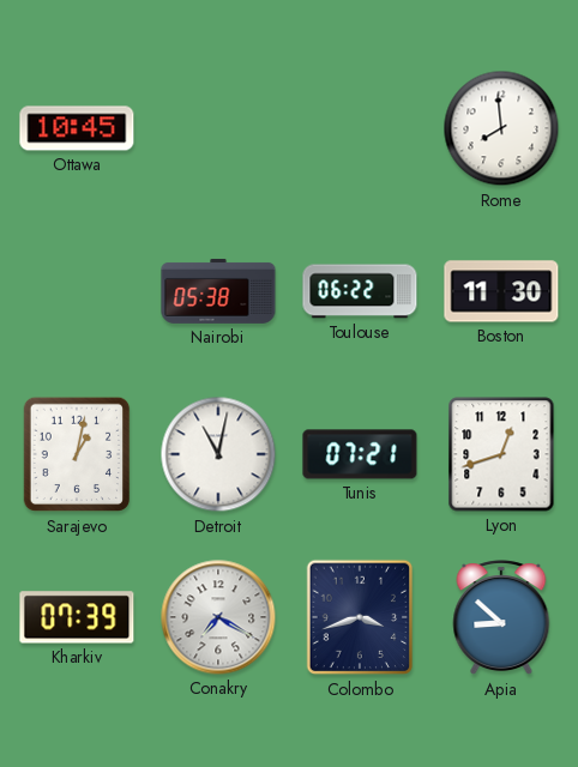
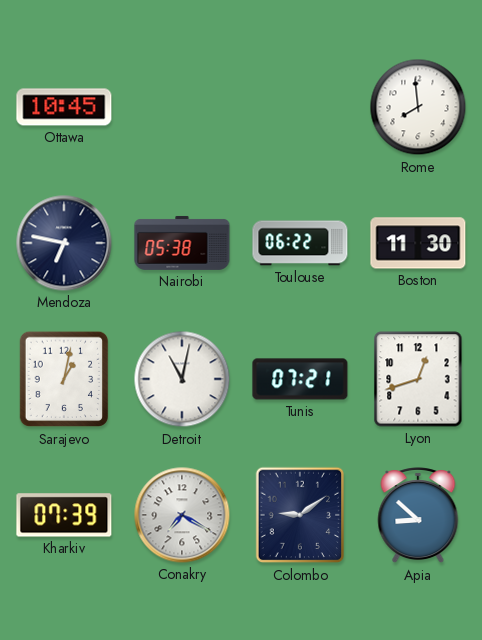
Mendoza: none -> 6:47 (64, 243)
Colombo: 3:42 -> 9:09 (300, 515)
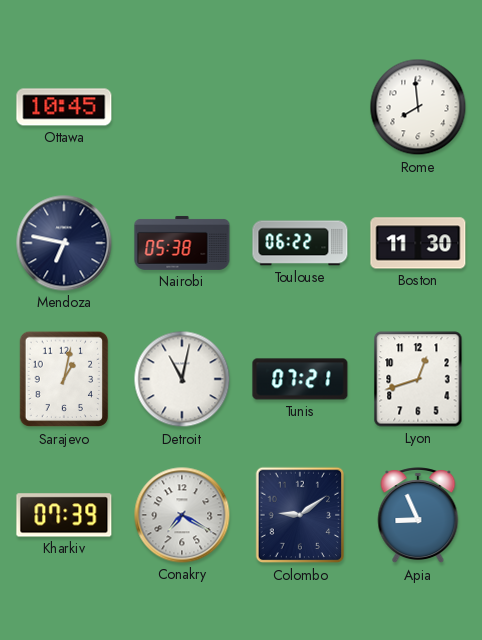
Apia: 8:52 -> 8:56 (418, 516)
